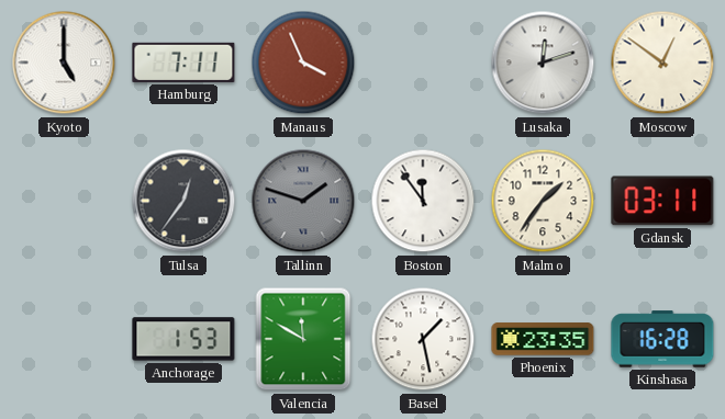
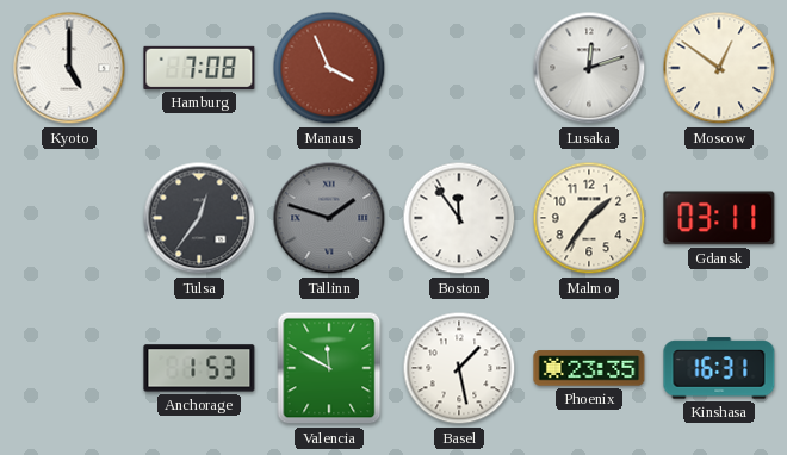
Hamburg: 7:11 -> 7:08 (199, 68)
Kinshasa: 16:28 -> 16:31 (719, 368)
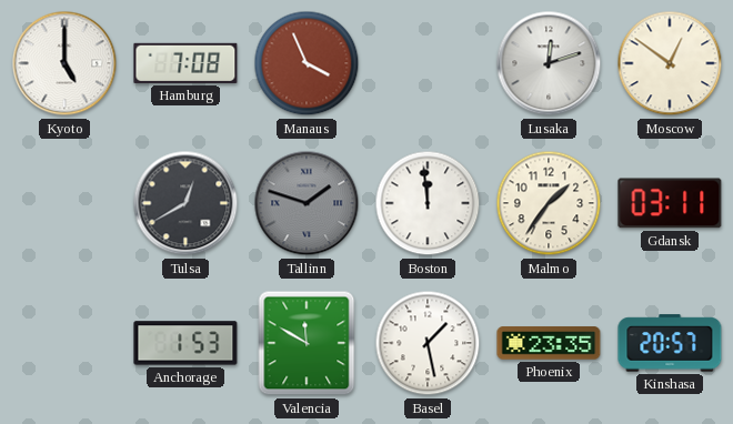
Tulsa: 12:36 -> 12:40 (185, 203)
Boston: 11:54 -> 11:59 (428, 203)
Kinshasa: 16:31 -> 20:57 (670, 343)
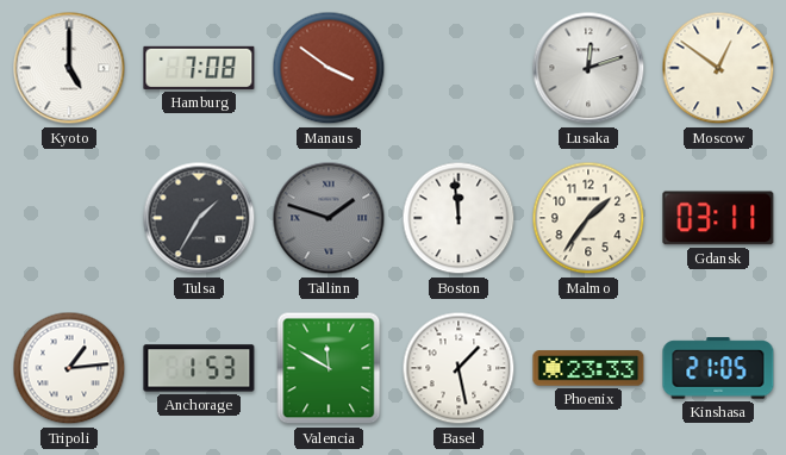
Manaus: 3:56 -> 3:51 (329, 68)
Tulsa: 12:40 -> 1:35 (199, 218)
Tripoli: none -> 1:14 (69, 368)
Phoenix: 23:35 -> 23:33 (588, 368)
Kinshasa: 20:57 -> 21:05 (718, 368)
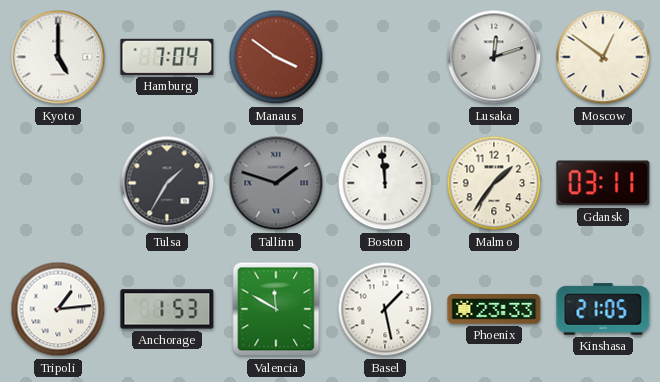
Hamburg: 7:08 -> 7:04 (167, 57)
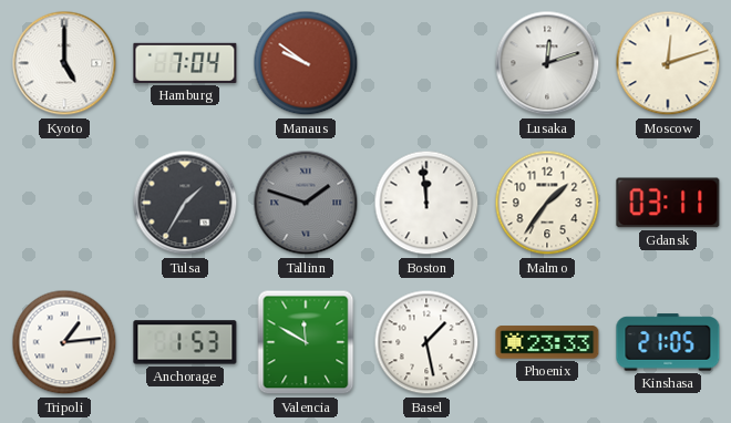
Manaus: 3:51 -> 9:51 (306, 63)
Moscow: 12:51 -> 12:12 (668, 63)
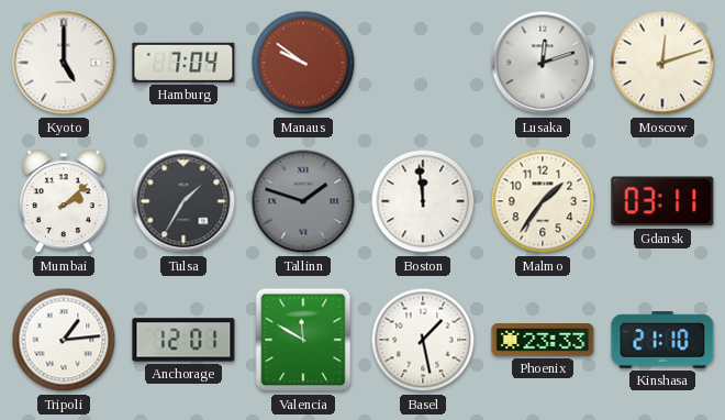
Mumbai: none -> 2:08 (64, 202)
Anchorage: 1:53 -> 12:01 (183, 340)
Kinshasa: 21:05 -> 21:10 (662, 340)
